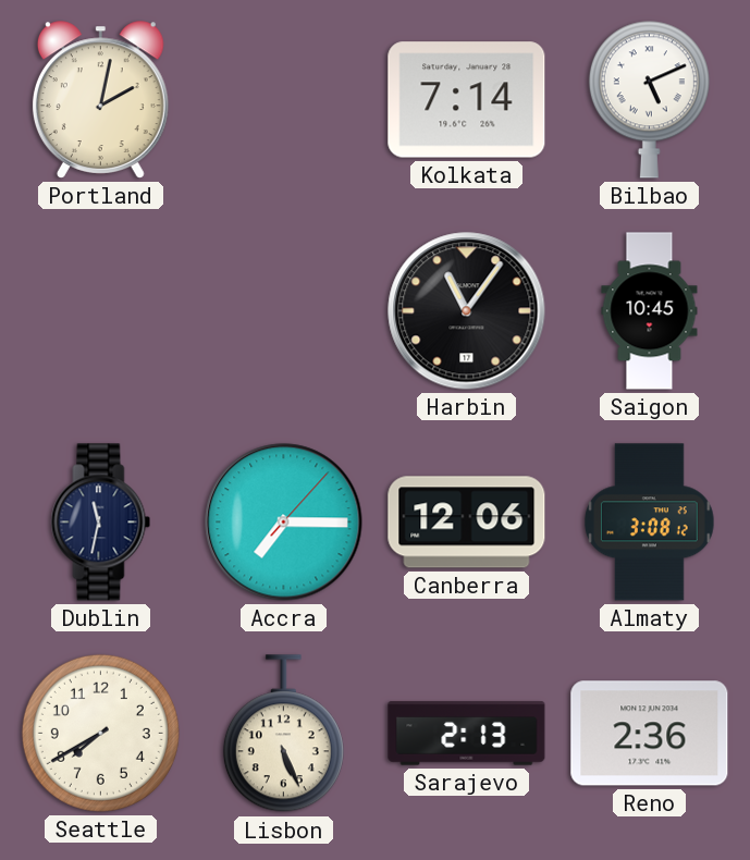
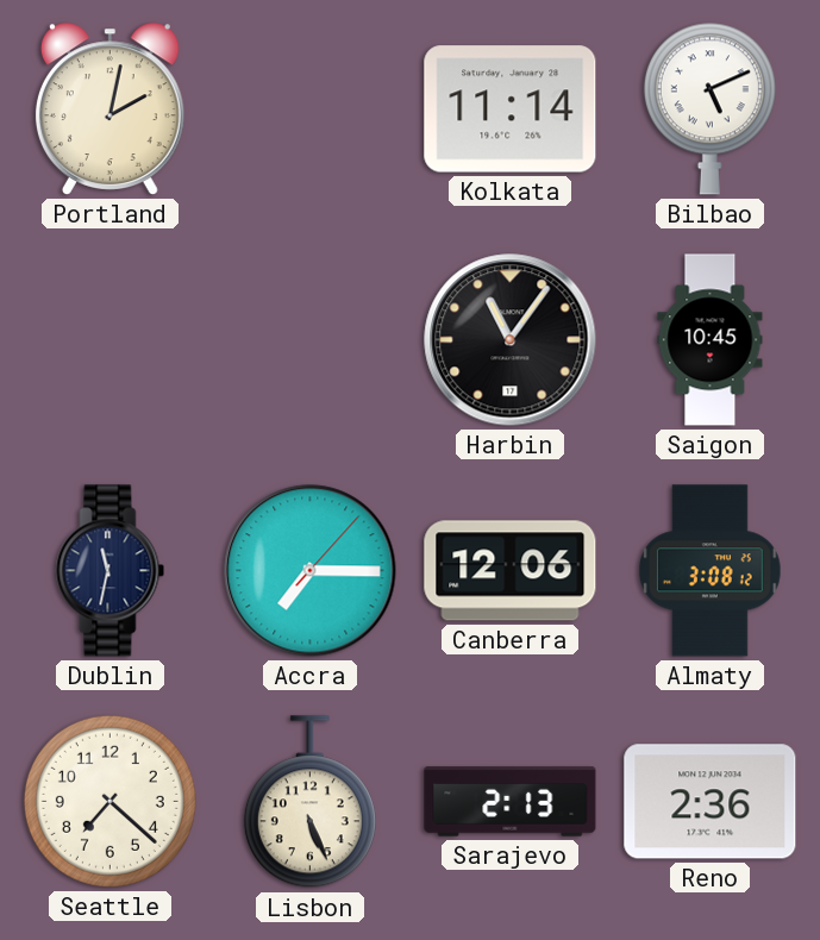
Kolkata: 7:14 -> 11:14 (511, 109)
Seattle: 7:40 -> 7:22 (109, 801)
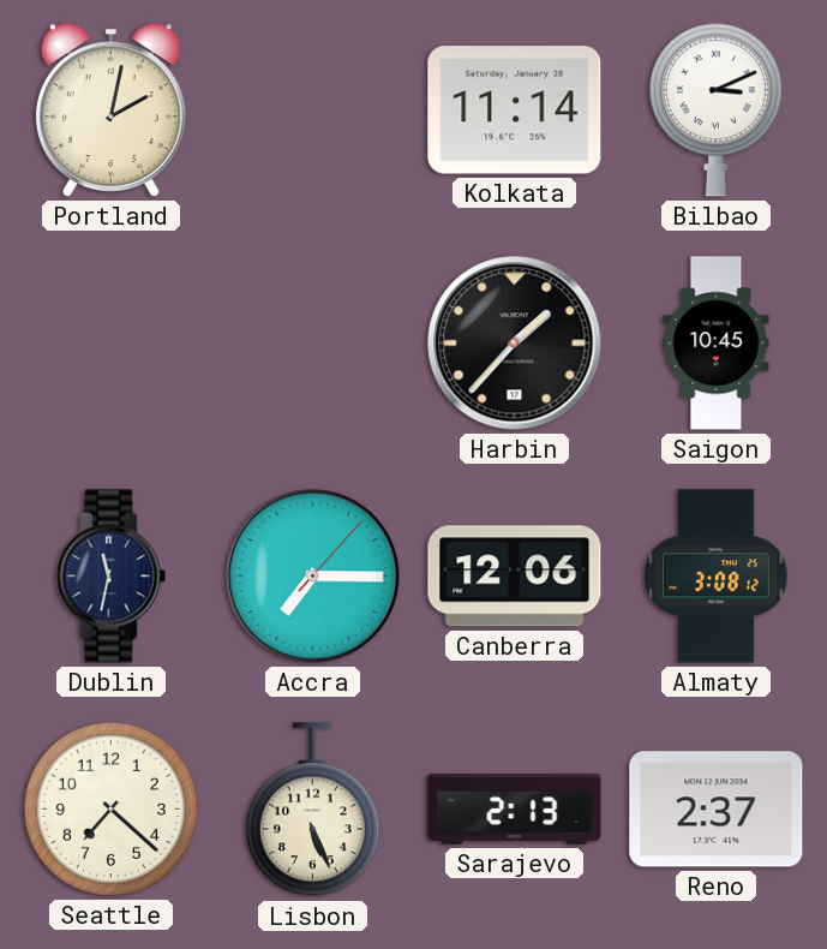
Bilbao: 5:11 -> 3:11 (715, 109)
Harbin: 11:06 -> 1:37 (515, 344)
Reno: 2:36 -> 2:37 (717, 810)
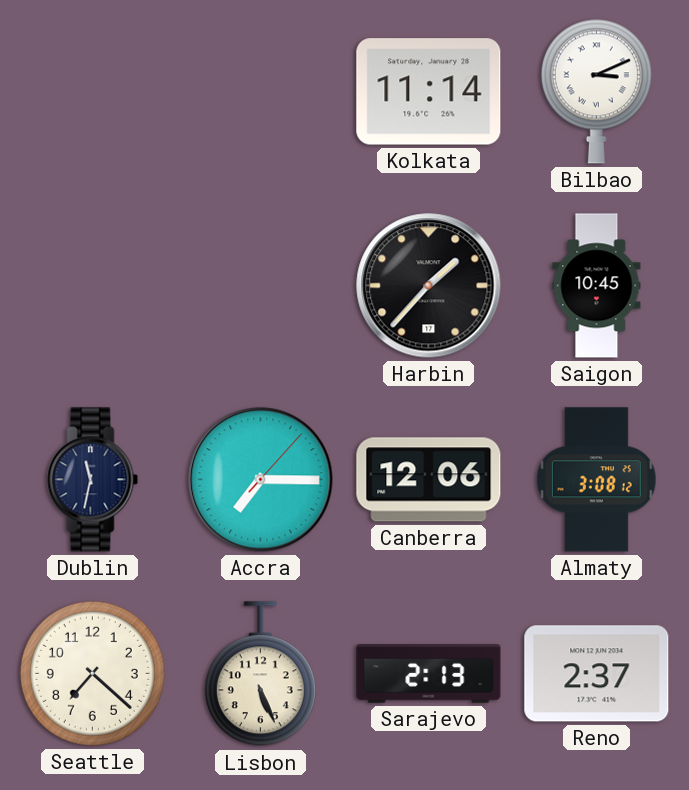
Portland: 2:02 -> none (110, 111)
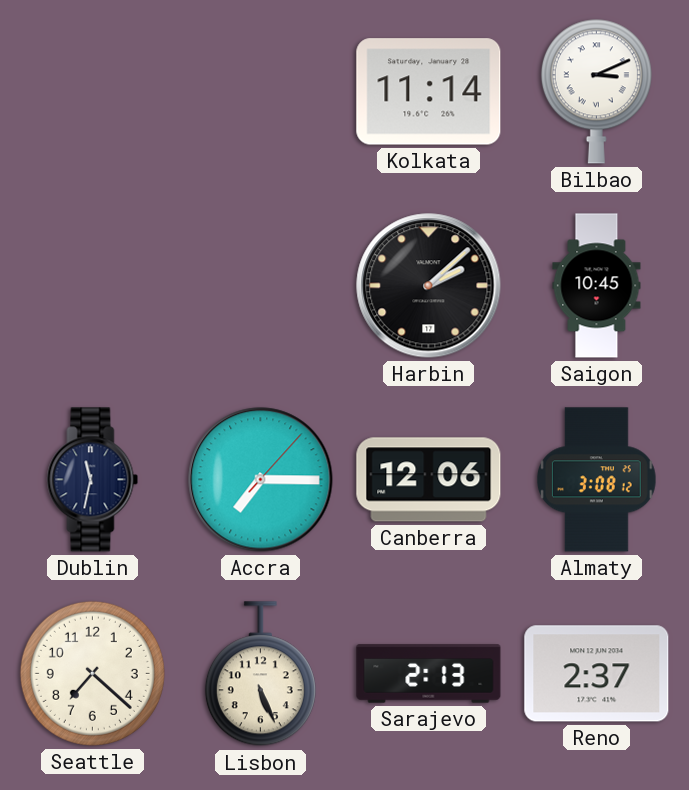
Harbin: 1:37 -> 2:08 (429, 286)
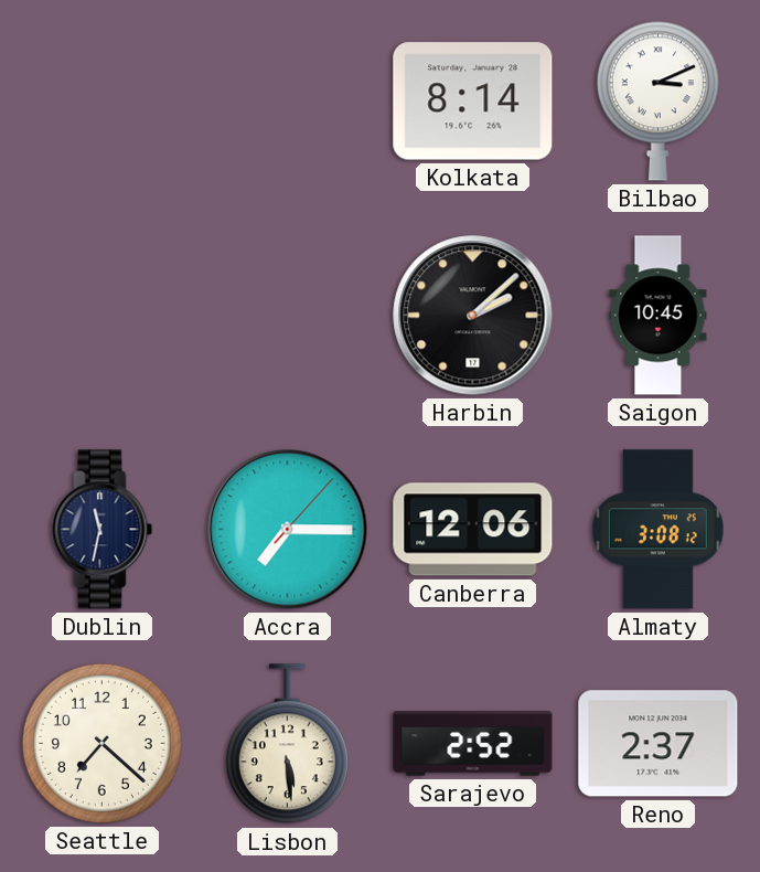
Kolkata: 11:14 -> 8:14 (473, 102)
Lisbon: 5:26 -> 5:29 (287, 744)
Sarajevo: 2:13 -> 2:52 (473, 744)
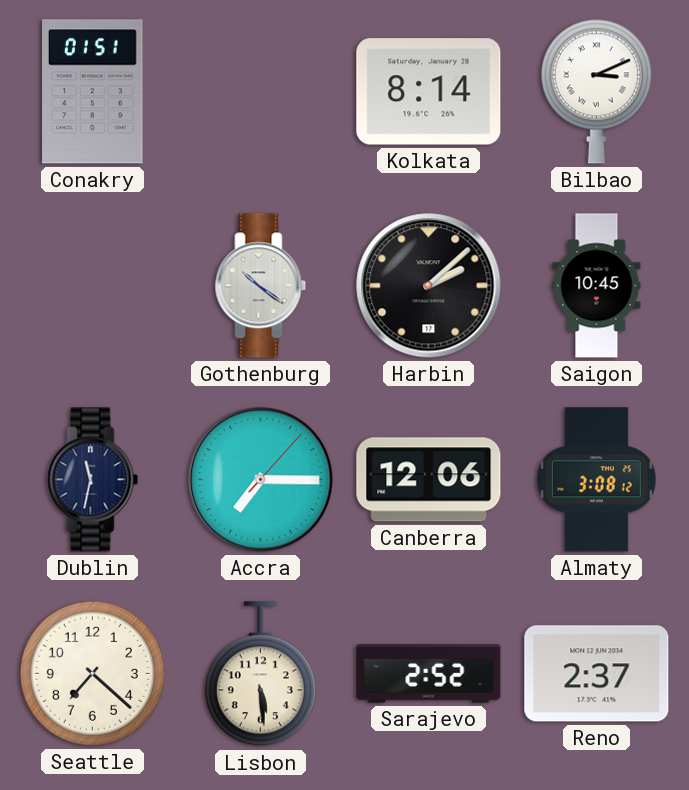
Conakry: none -> 01:51 (93, 92)
Gothenburg: none -> 10:21 (261, 286)
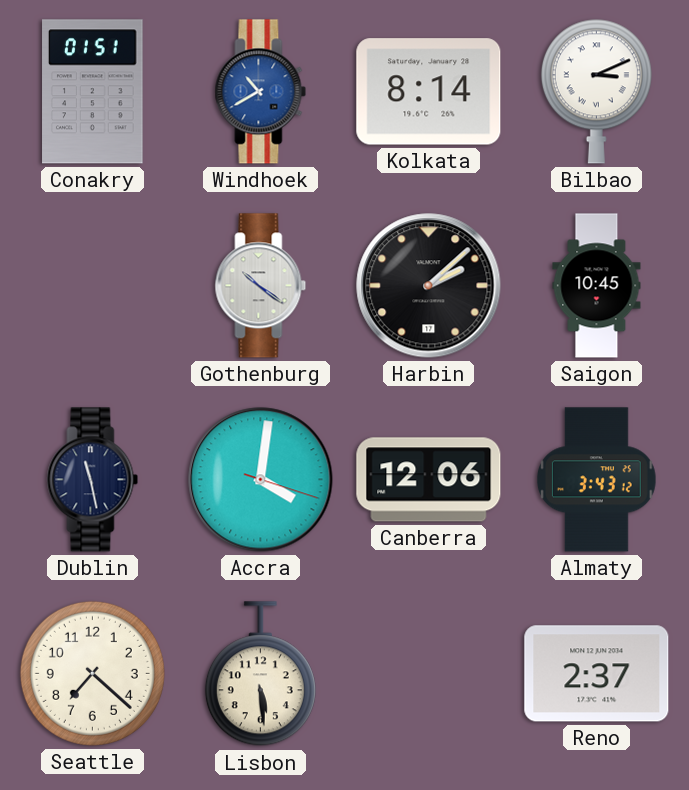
Windhoek: none -> 10:40 (261, 92)
Dublin: 11:32 -> 11:28 (93, 480)
Accra: 7:15 -> 4:01 (261, 480)
Almaty: 3:08 -> 3:43 (597, 480)
Sarajevo: 2:52 -> none (429, 674)
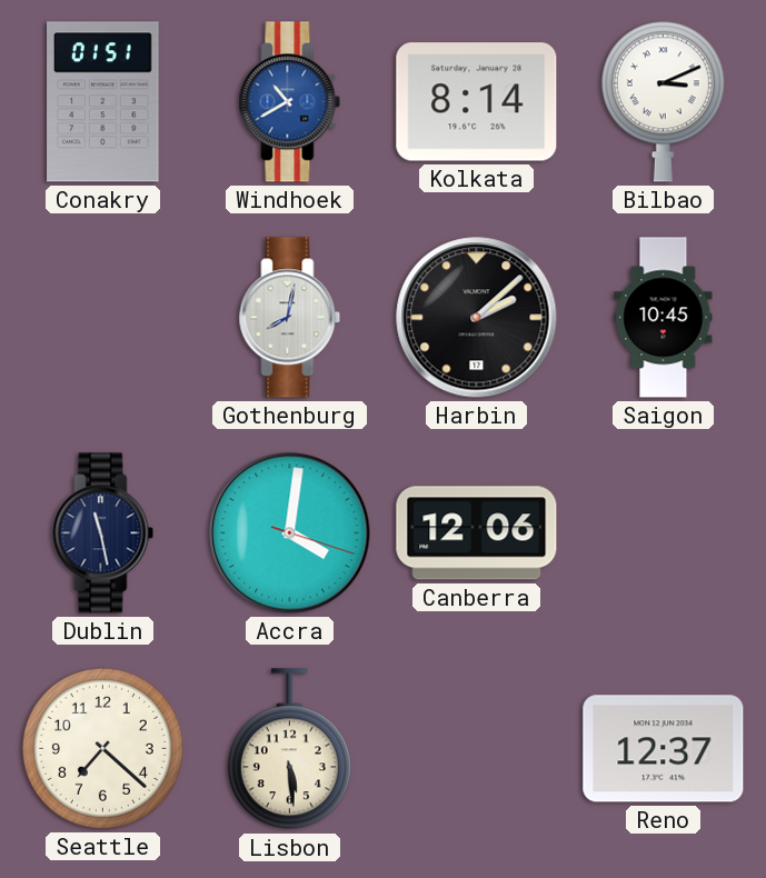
Gothenburg: 10:21 -> 8:02 (290, 318)
Almaty: 3:43 -> none (597, 480)
Reno: 2:37 -> 12:37 (664, 749)
